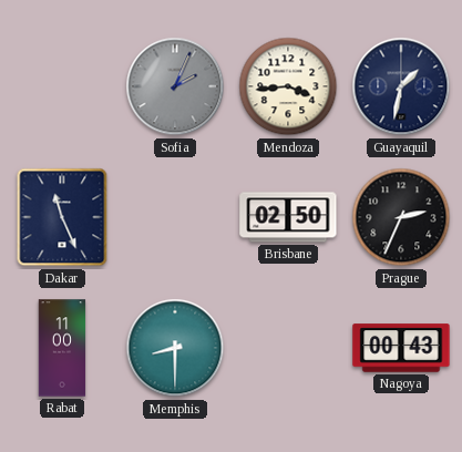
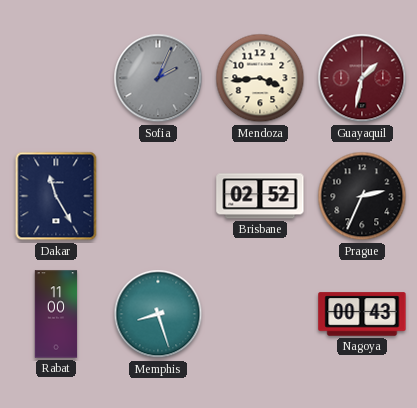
Guayaquil dial: navy -> burgundy (362, 78)
Dakar: 11:26 -> 11:25 (56, 196)
Brisbane: 02:50 -> 02:52 (260, 196)
Memphis: 8:30 -> 8:27 (158, 314)
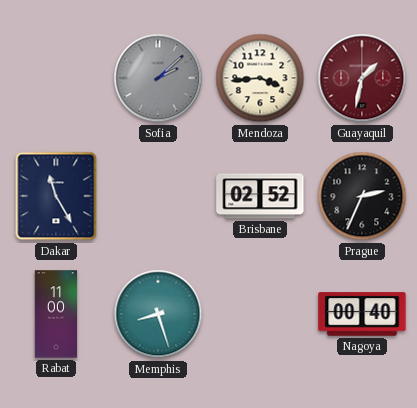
Sofia: 2:04 -> 2:08 (158, 78)
Nagoya: 00:43 -> 00:40 (362, 314)
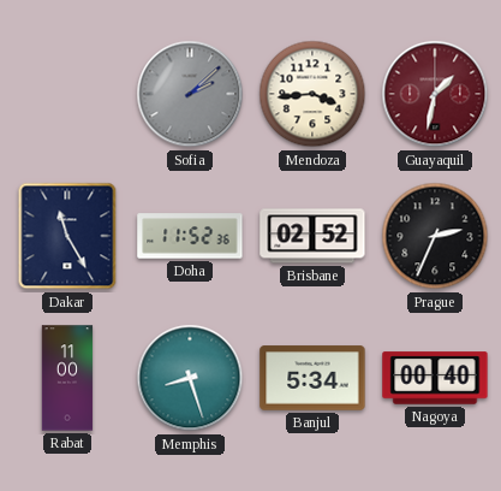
Doha: none -> 11:52 (190, 236)
Banjul: none -> 5:34 (312, 378)
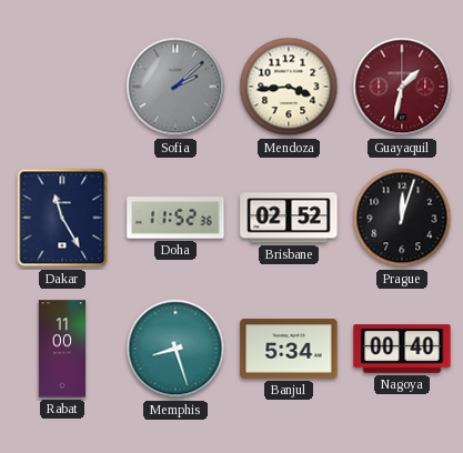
Prague: 2:34 -> 12:03 (402, 218)
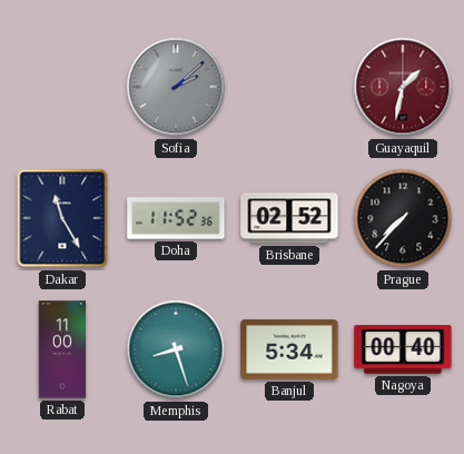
Mendoza: 3:44 -> none (289, 87)
Prague: 12:03 -> 7:37 (403, 218)
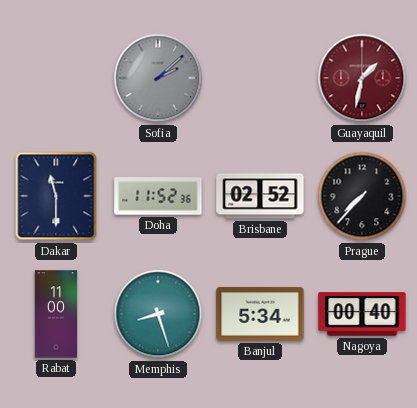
Dakar: 11:25 -> 11:30 (56, 196)
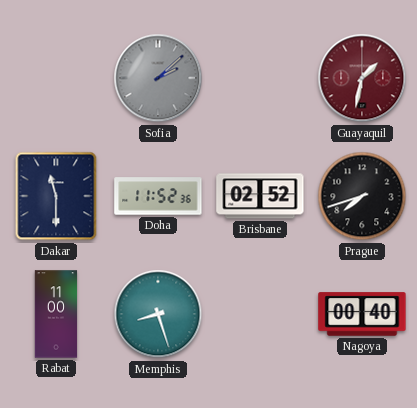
Prague: 7:37 -> 7:42 (362, 196)
Banjul: 5:34 -> none (260, 314)
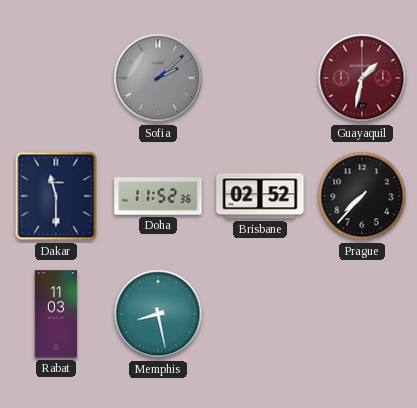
Prague: 7:42 -> 7:37 (362, 196)
Rabat: 11:00 -> 11:03 (56, 314)
Memphis: 8:27 -> 8:28 (158, 314)
Nagoya: 00:40 -> none (362, 314)
